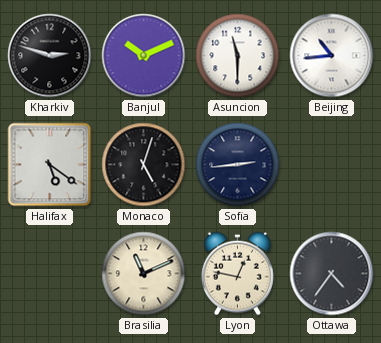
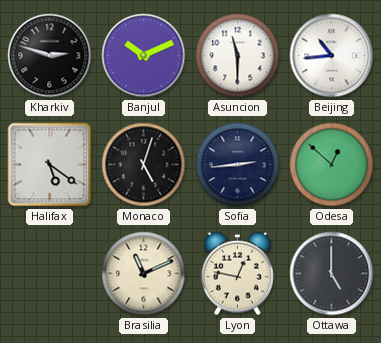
Odesa: none -> 12:52 (332, 165)
Ottawa: 4:36 -> 5:00 (332, 274)
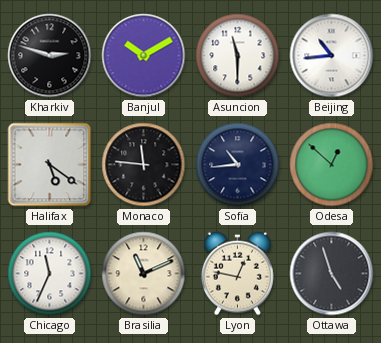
Banjul: 10:11 -> 10:10 (144, 56)
Monaco: 5:03 -> 11:46 (144, 165)
Sofia: 2:44 -> 10:44 (238, 165)
Chicago: none -> 11:34 (50, 274)
Ottawa: 5:00 -> 4:57 (332, 274)
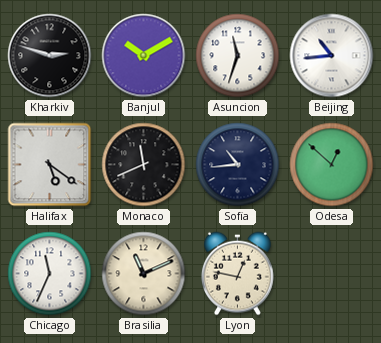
Asuncion: 11:30 -> 11:33 (238, 56)
Monaco: 11:46 -> 11:41 (144, 165)
Ottawa: 4:57 -> none (332, 274)
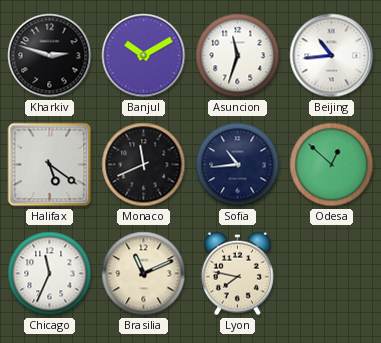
Lyon: 12:47 -> 7:47 (238, 274)
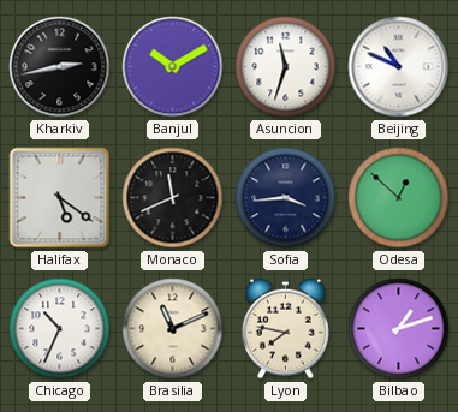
Kharkiv: 2:48 -> 2:43 (60, 67)
Beijing: 10:44 -> 10:49 (399, 67)
Sofia: 10:44 -> 3:44 (286, 198)
Chicago: 11:34 -> 10:34 (60, 329)
Bilbao: none -> 1:12 (399, 329)
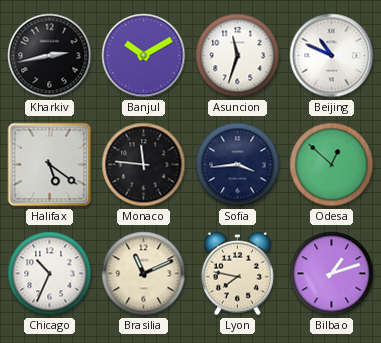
Monaco: 11:41 -> 11:46 (144, 165)
